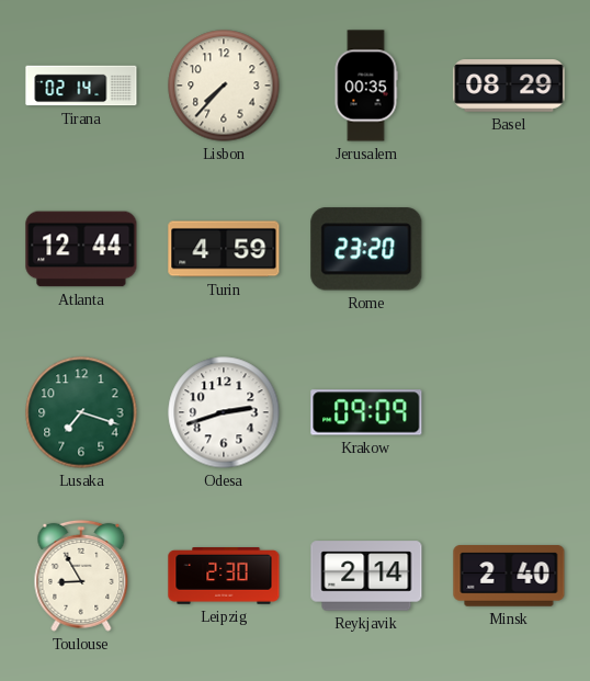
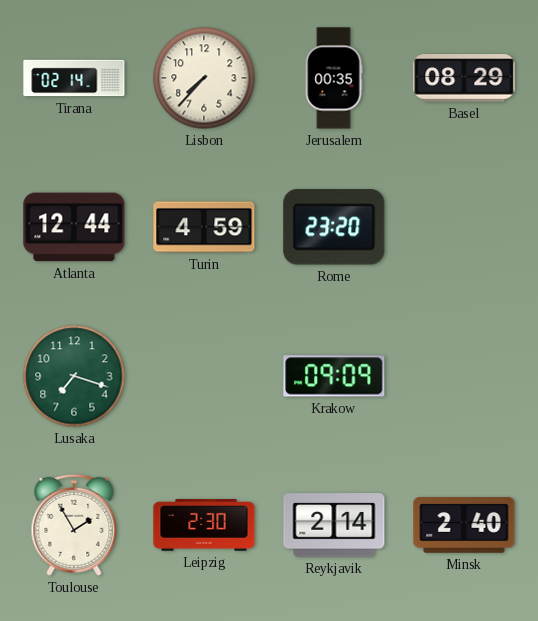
Odesa: 2:42 -> none (224, 412)
Toulouse: 8:55 -> 1:55 (74, 525)
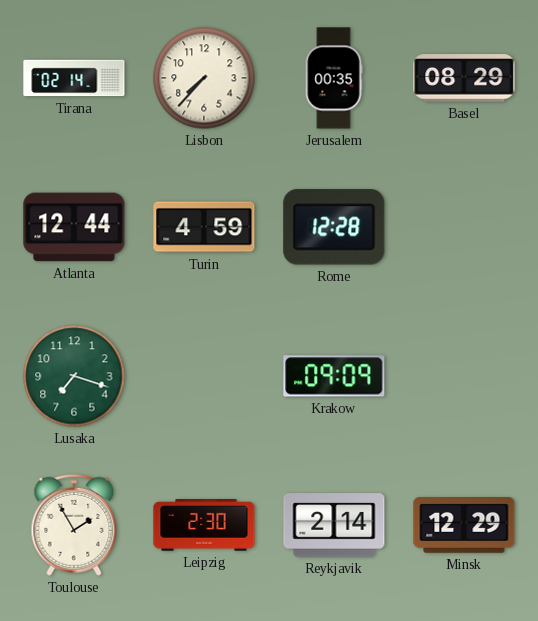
Rome: 23:20 -> 12:28 (334, 227)
Minsk: 2:40 -> 12:29 (464, 525)
